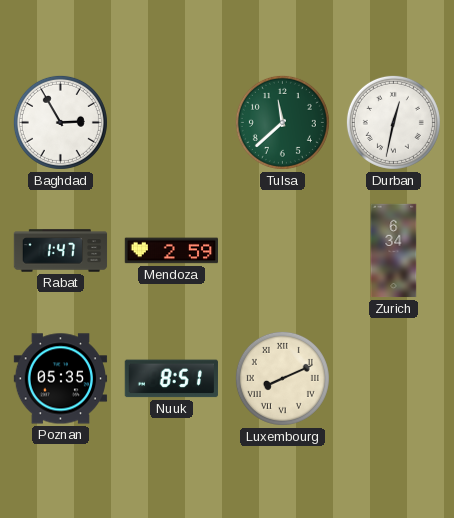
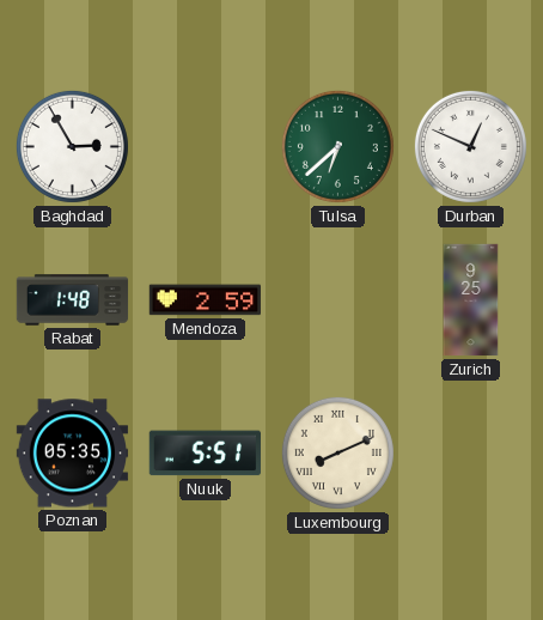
Tulsa: 11:38 -> 6:38 (337, 146)
Durban: 12:32 -> 12:49 (470, 146)
Rabat: 1:47 -> 1:48 (73, 300)
Zurich: 6:34 -> 9:25 (471, 300)
Nuuk: 8:51 -> 5:51 (205, 454)
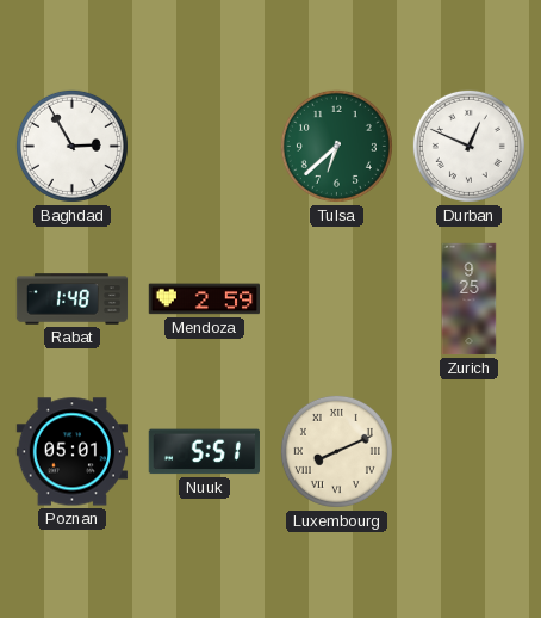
Poznan: 05:35 -> 05:01 (73, 452)
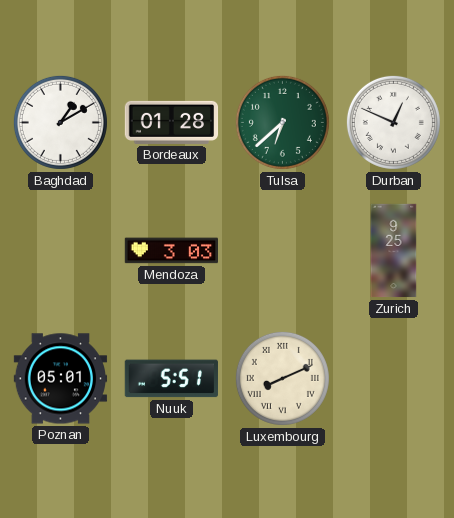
Baghdad: 2:55 -> 1:10 (60, 122)
Bordeaux: none -> 01:28 (172, 122)
Rabat: 1:48 -> none (73, 299)
Mendoza: 2:59 -> 3:03 (172, 251)
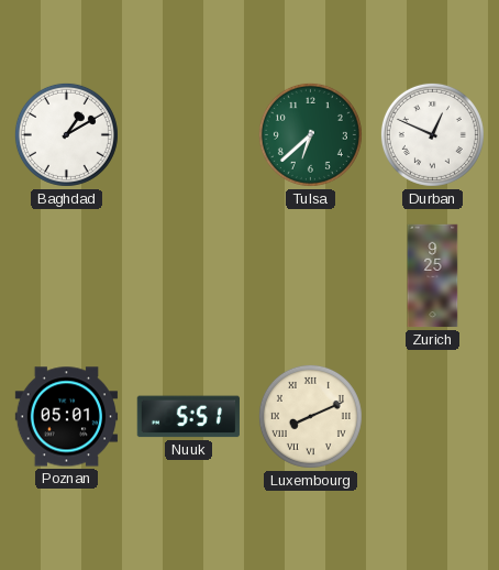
Bordeaux: 01:28 -> none (172, 122)
Mendoza: 3:03 -> none (172, 251)
